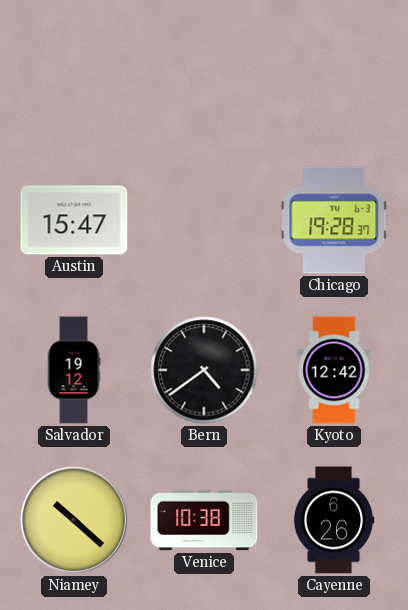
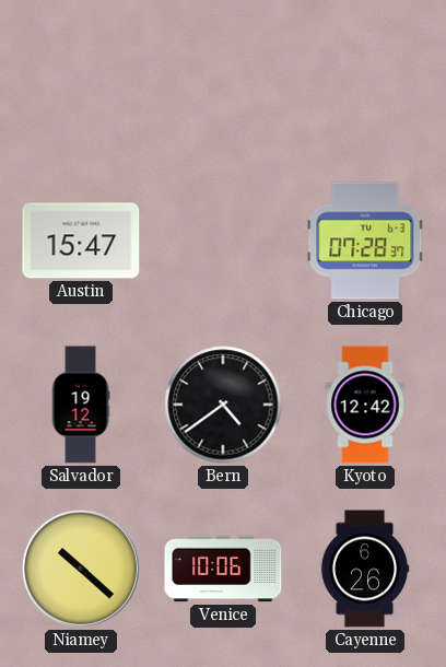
Chicago: 19:28 -> 07:28 (365, 241)
Venice: 10:38 -> 10:06 (223, 569)
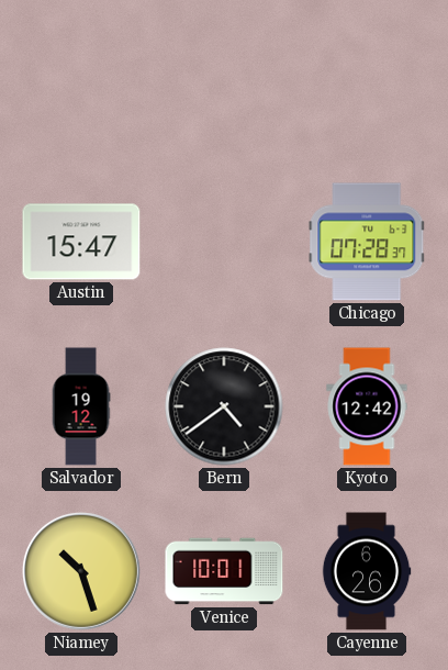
Niamey: 10:22 -> 10:27 (81, 571)
Venice: 10:06 -> 10:01 (224, 571)
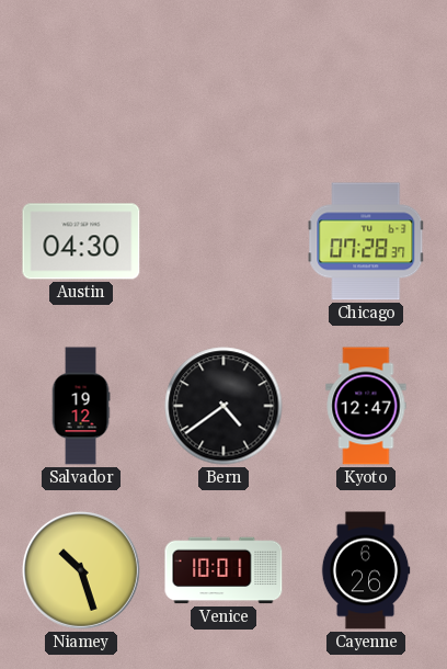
Austin: 15:47 -> 04:30 (81, 241)
Kyoto: 12:42 -> 12:47 (366, 406)
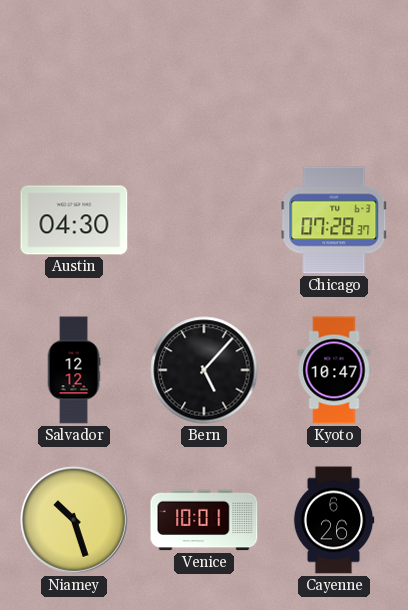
Salvador: 19:12 -> 12:12 (74, 370)
Bern: 4:39 -> 5:07 (204, 370)
Kyoto: 12:47 -> 10:47 (334, 370)
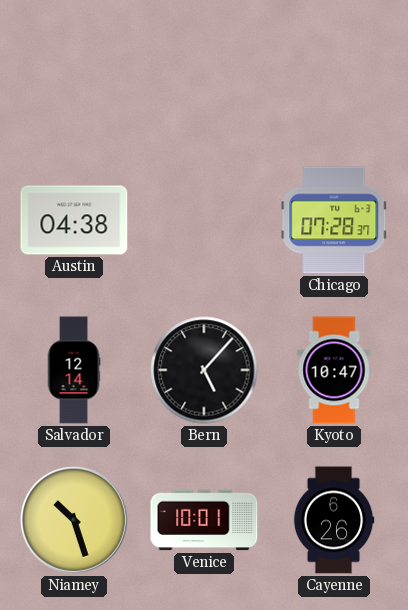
Austin: 04:30 -> 04:38 (74, 220)
Salvador: 12:12 -> 12:14 (74, 370)
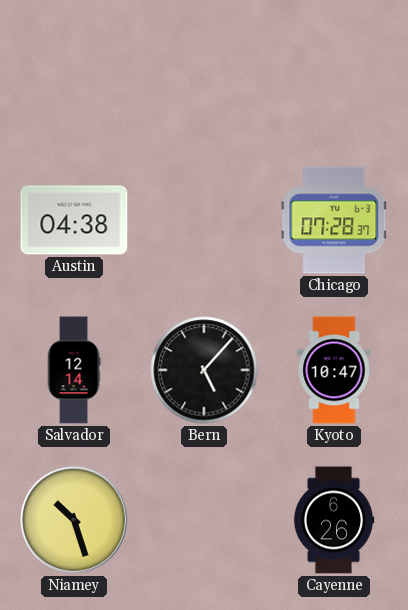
Venice: 10:01 -> none (204, 520)
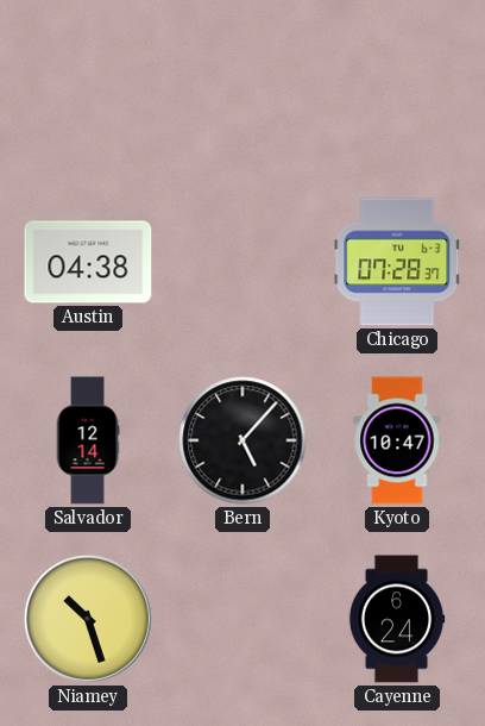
Cayenne: 6:26 -> 6:24 (397, 619)
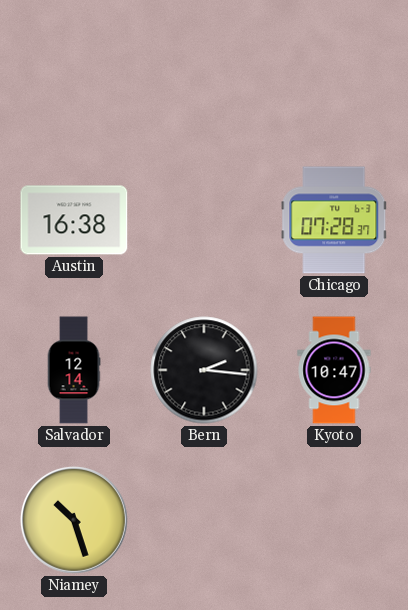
Austin: 04:38 -> 16:38 (74, 220)
Bern: 5:07 -> 2:16 (204, 370)
Cayenne: 6:24 -> none (397, 619)
